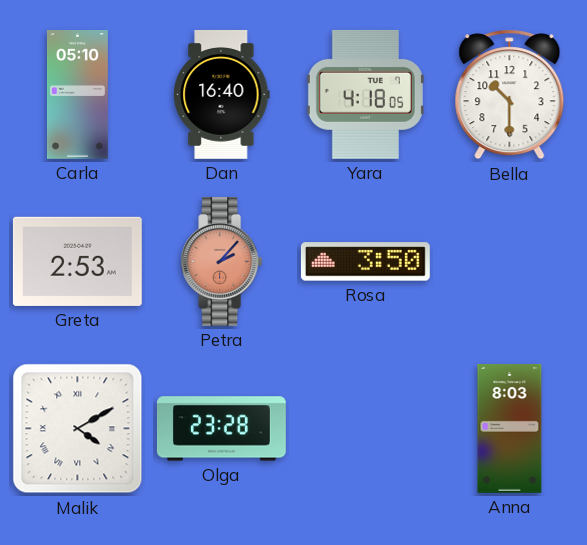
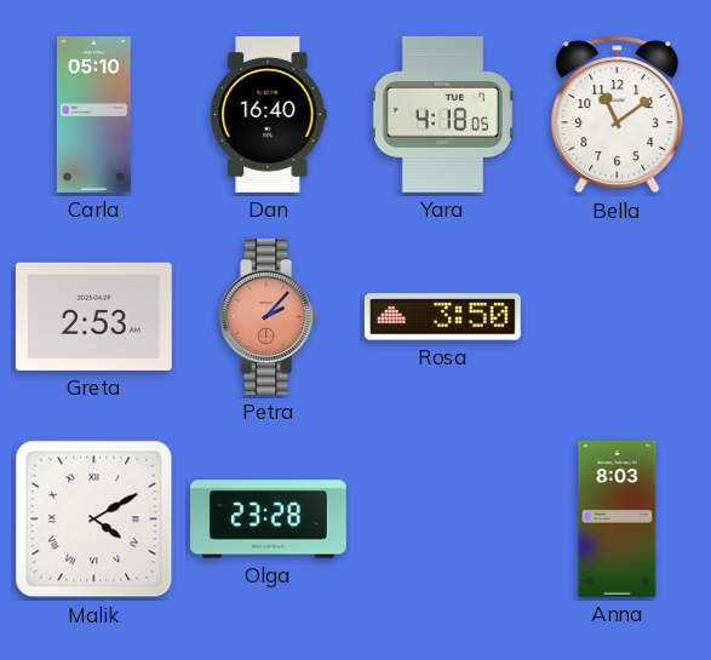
Bella: 10:30 -> 11:09 (618, 115)
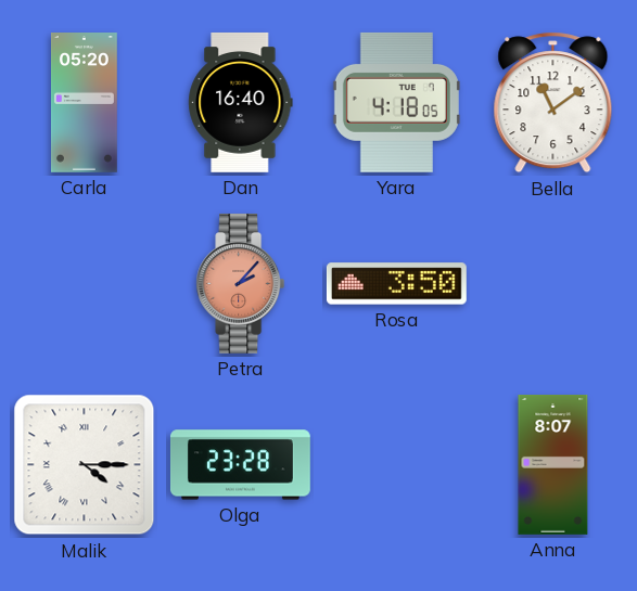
Carla: 05:10 -> 05:20 (84, 103)
Greta: 2:53 -> none (93, 316)
Malik: 4:10 -> 4:15 (85, 465)
Anna: 8:03 -> 8:07 (553, 465)
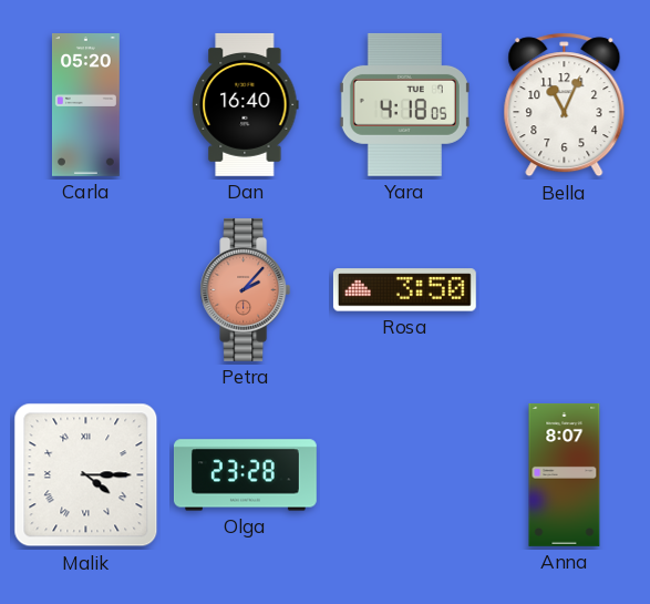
Bella: 11:09 -> 11:04 (565, 105)
